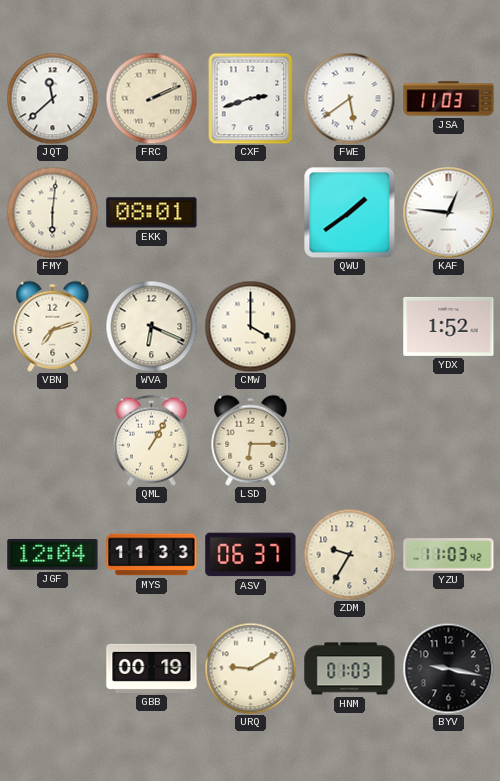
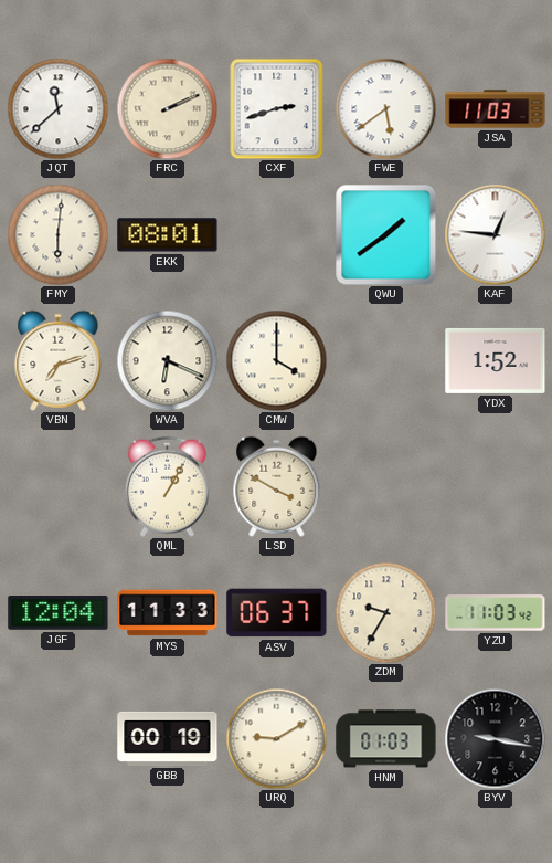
LSD: 6:15 -> 3:50 (277, 486)
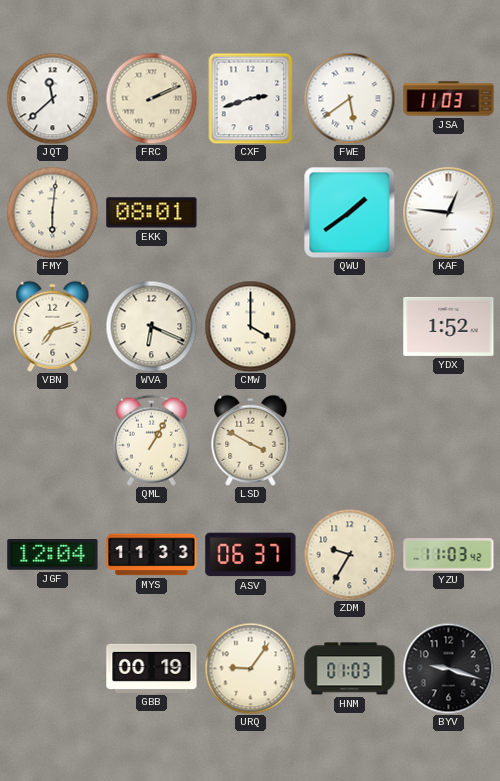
URQ: 9:10 -> 9:06 (250, 668)
BYV: 9:17 -> 9:18 (448, 668)
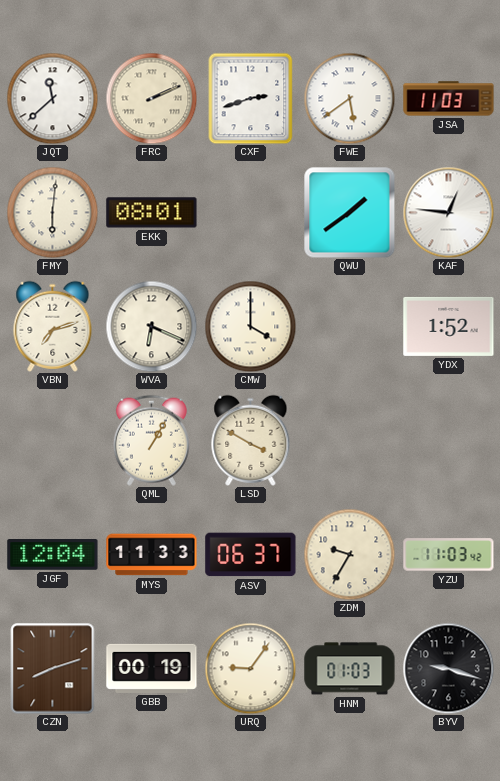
CZN: none -> 8:12 (53, 669)
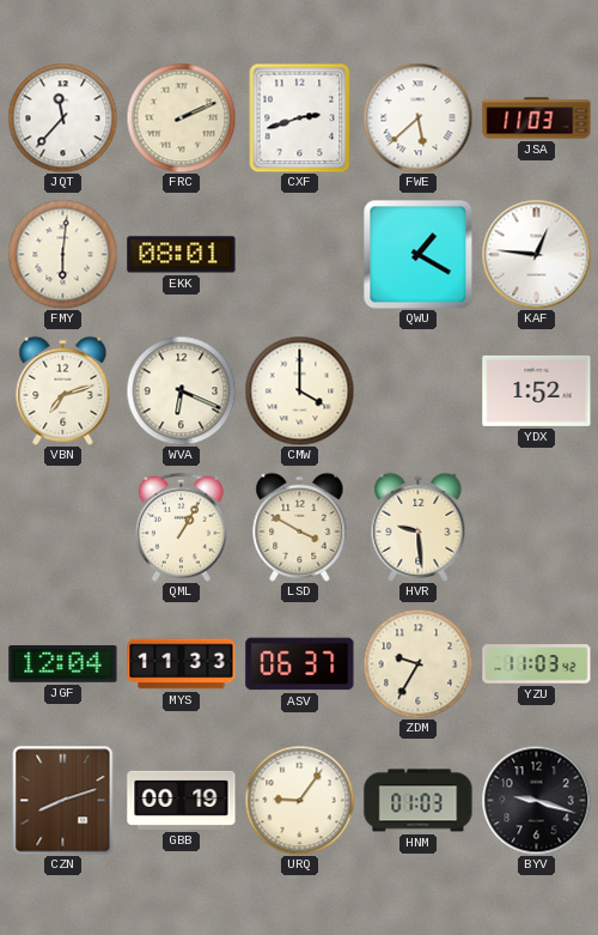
JQT: 11:38 -> 11:37 (62, 117)
FWE: 5:39 -> 5:38 (417, 117)
QWU: 1:39 -> 1:20 (417, 254)
HVR: none -> 9:29 (419, 527)
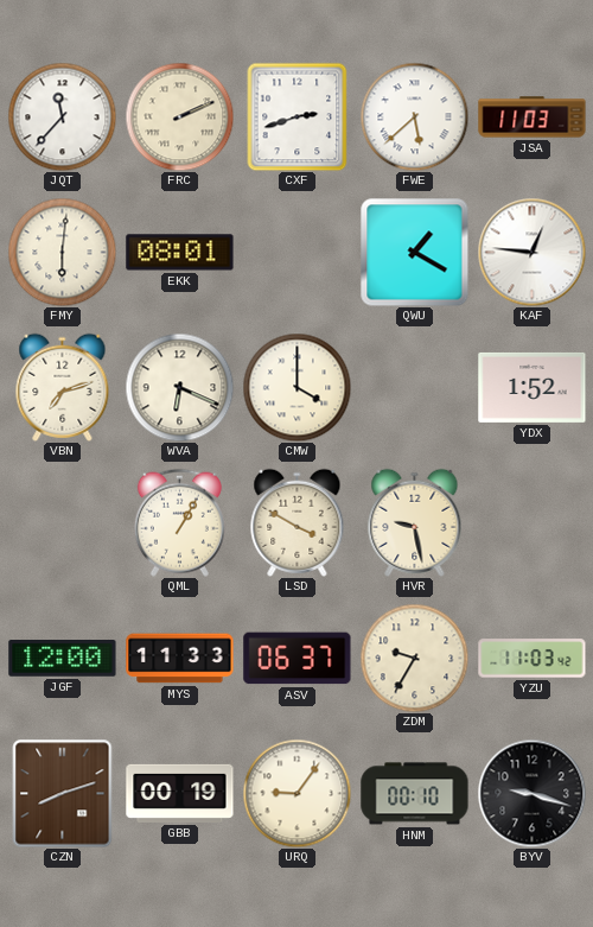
HVR: 9:29 -> 9:28 (415, 522)
JGF: 12:04 -> 12:00 (63, 659)
HNM: 01:03 -> 00:10 (415, 794)
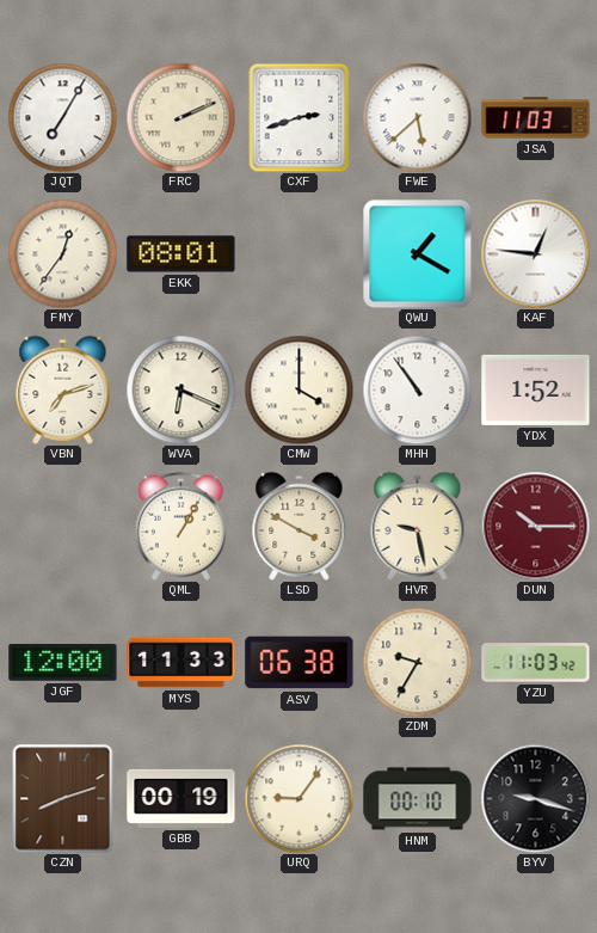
JQT: 11:37 -> 7:05 (62, 117)
FMY: 6:01 -> 12:36 (62, 253)
MHH: none -> 10:54 (417, 389)
DUN: none -> 10:15 (535, 526)
ASV: 06:37 -> 06:38 (300, 663)
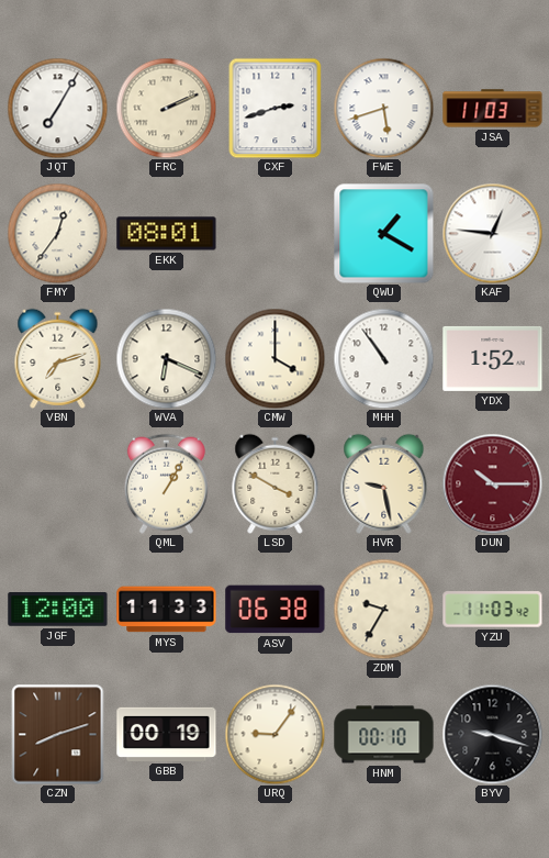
FWE: 5:38 -> 5:42 (383, 108)
